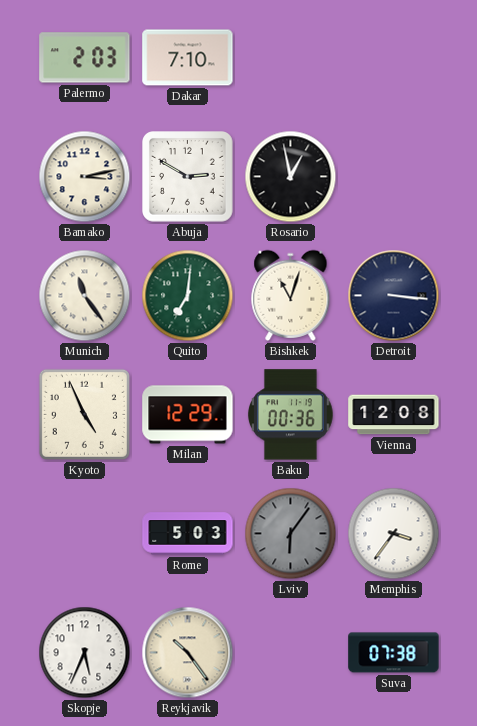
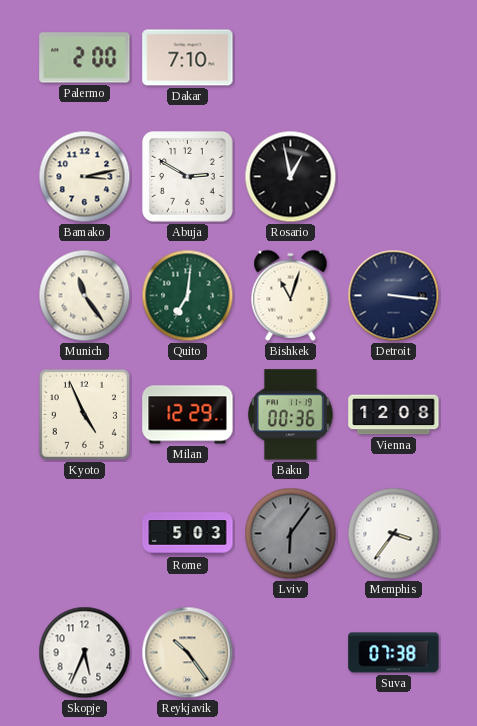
Palermo: 2:03 -> 2:00 (85, 58)
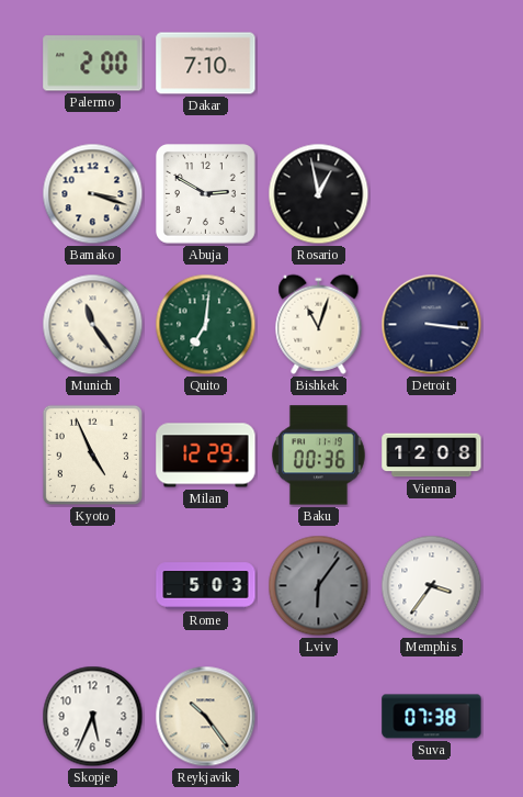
Bamako: 3:13 -> 3:18 (93, 194)
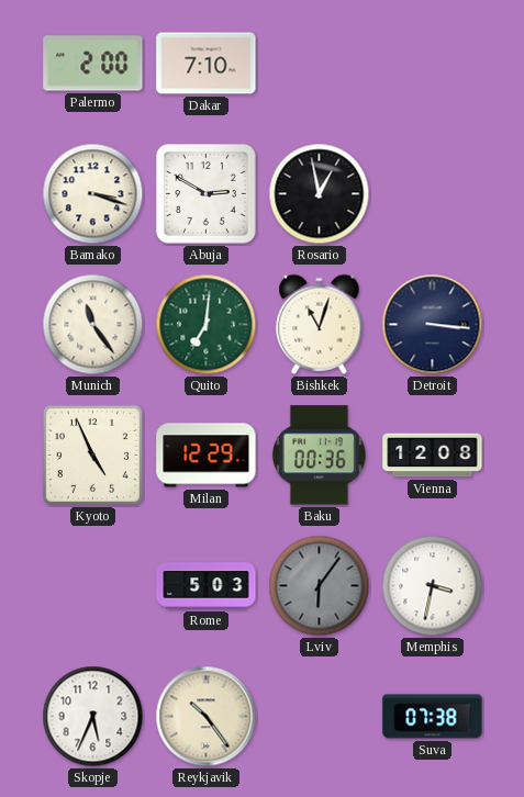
Memphis: 3:36 -> 3:32 (433, 586)
